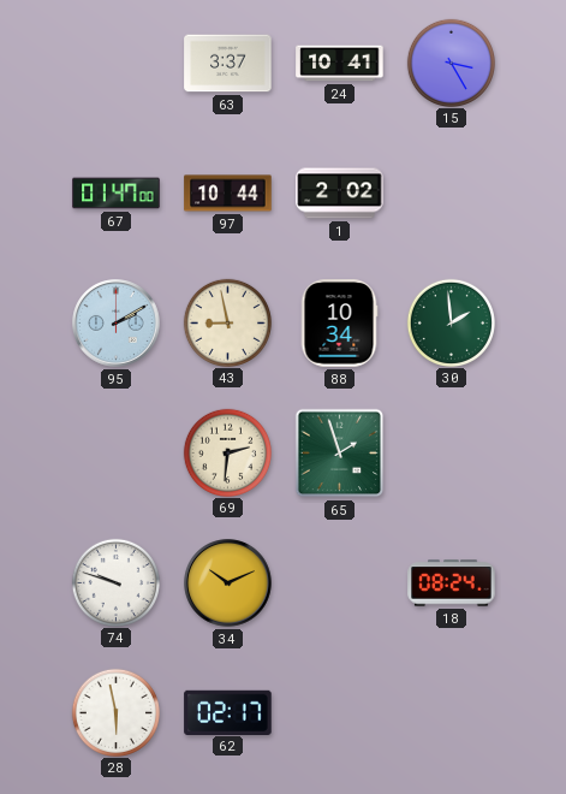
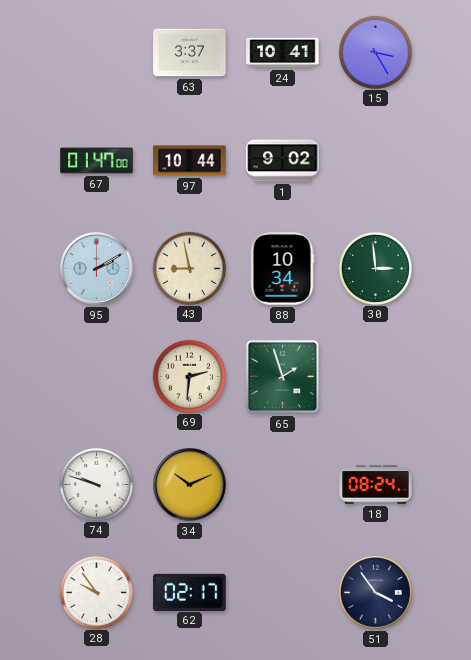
1: 2:02 -> 9:02 (283, 161)
30: 1:59 -> 2:59 (375, 268)
28: 5:58 -> 9:54 (96, 592)
51: none -> 3:54 (376, 593)
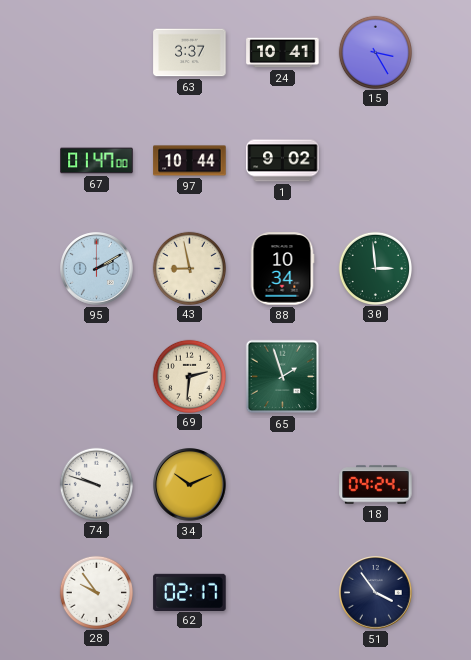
18: 08:24 -> 04:24 (376, 485)
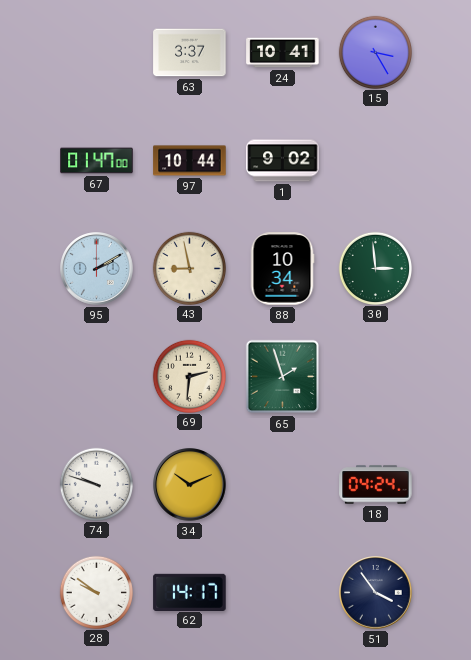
28: 9:54 -> 9:51 (96, 592)
62: 02:17 -> 14:17 (190, 592)
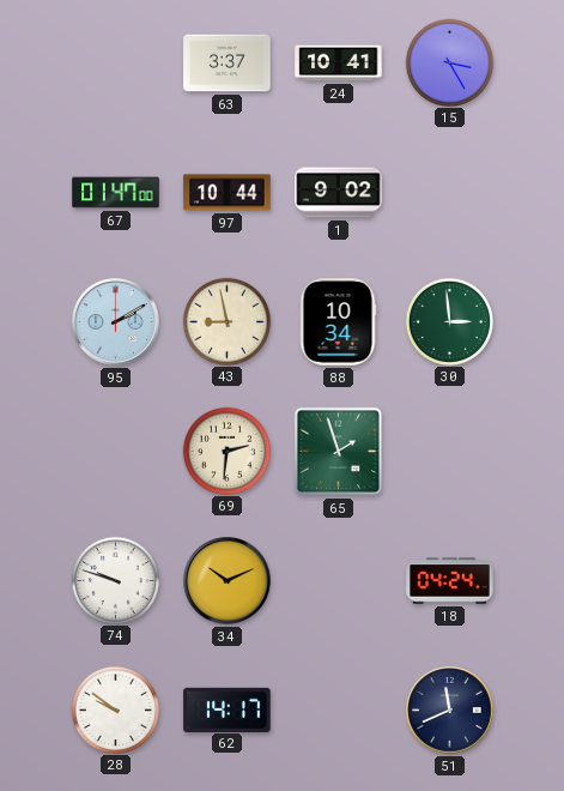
51: 3:54 -> 11:41 (450, 711)
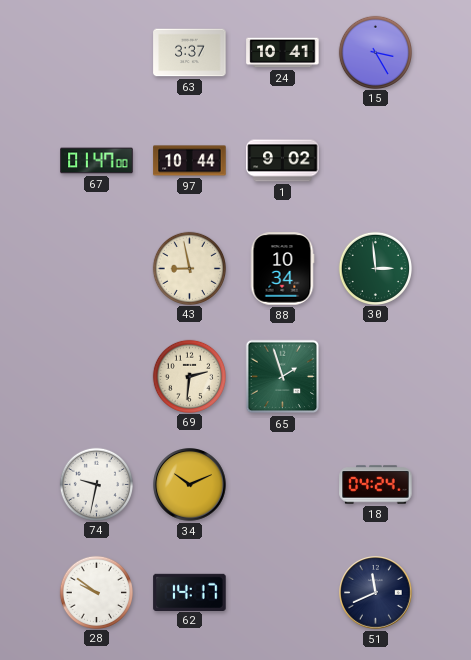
95: 2:10 -> none (116, 322)
74: 9:48 -> 9:32 (96, 484)
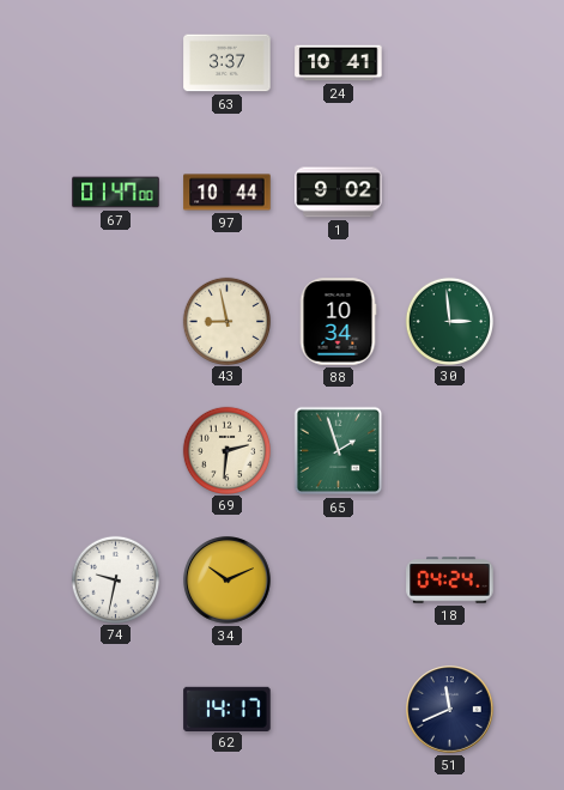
15: 3:25 -> none (375, 52)
28: 9:51 -> none (96, 592)
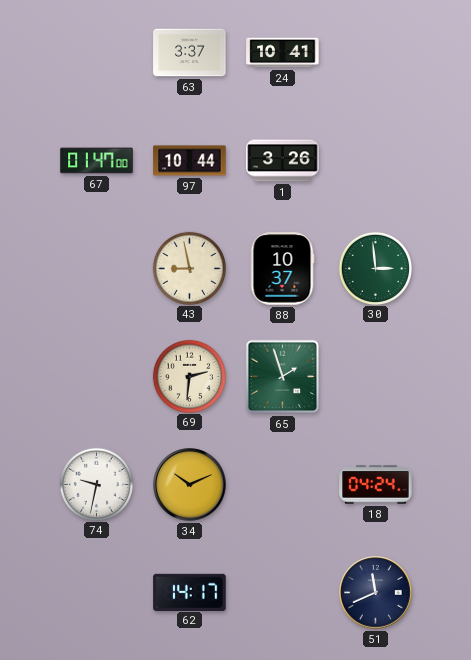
1: 9:02 -> 3:26 (283, 161)
88: 10:34 -> 10:37 (282, 269)
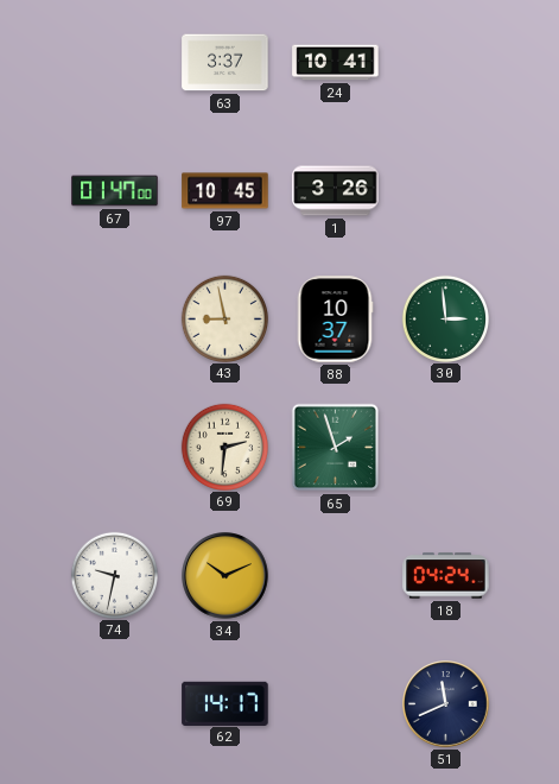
97: 10:44 -> 10:45 (225, 191)
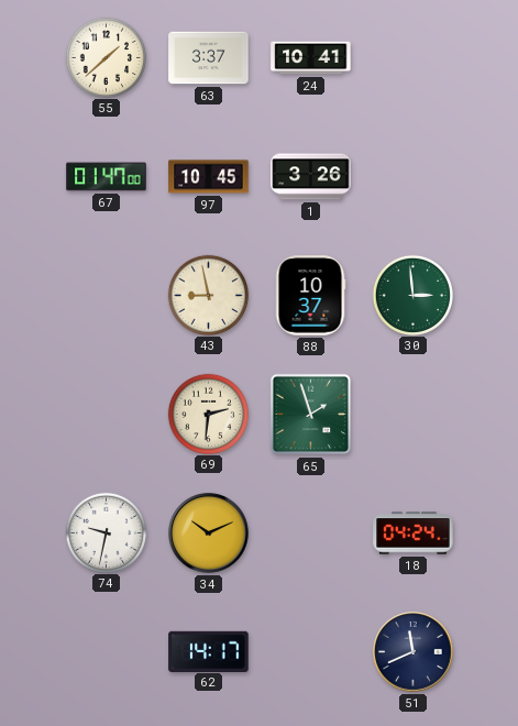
55: none -> 1:38 (106, 57)
